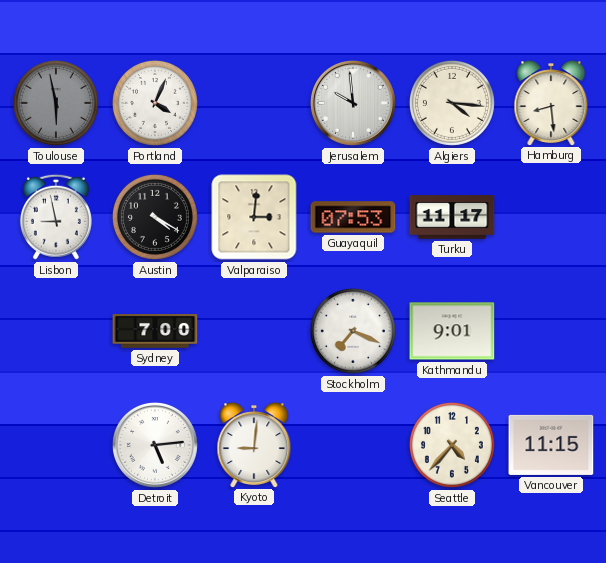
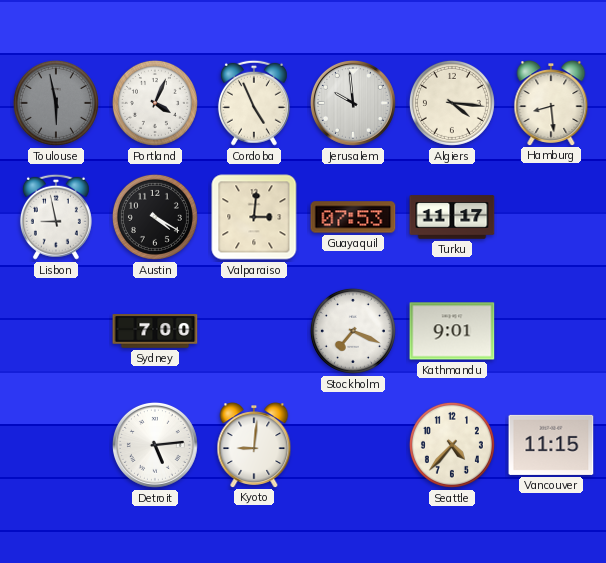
Cordoba: none -> 4:56 (254, 103)
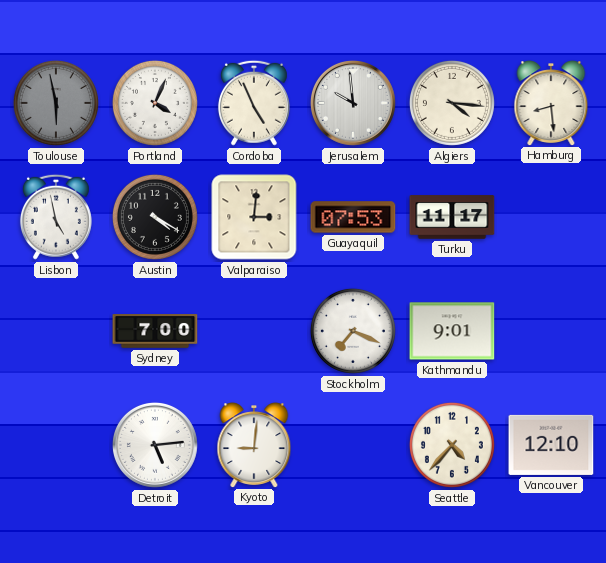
Lisbon: 8:58 -> 4:58 (56, 217)
Vancouver: 11:15 -> 12:10 (551, 445)
